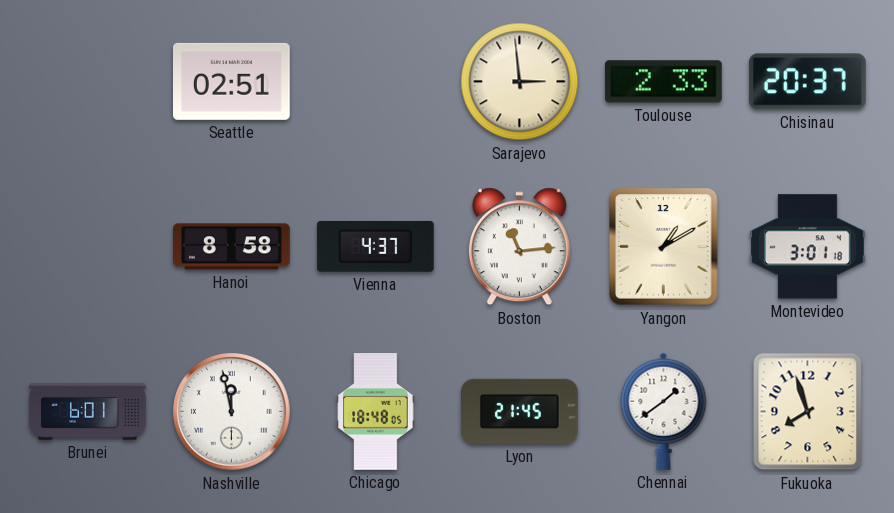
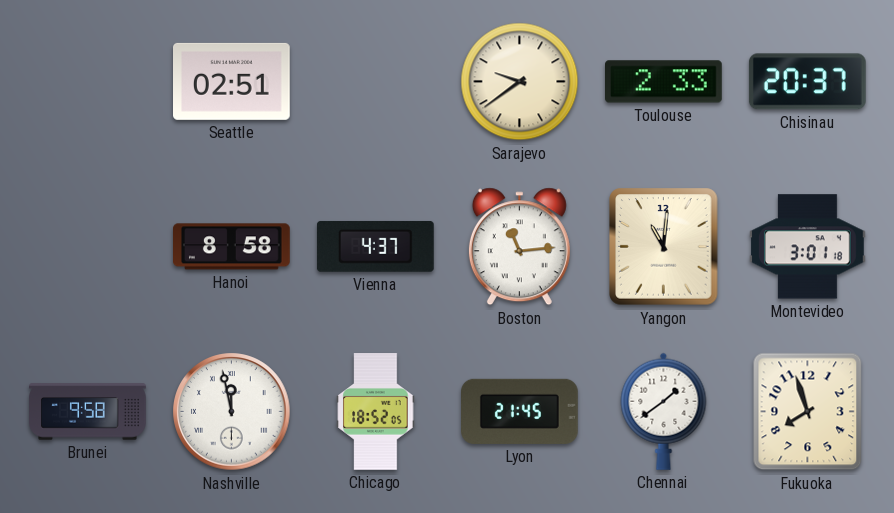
Sarajevo: 2:59 -> 9:39 (520, 82)
Yangon: 1:10 -> 11:01 (664, 247)
Brunei: 6:01 -> 9:58 (88, 412)
Chicago: 18:48 -> 18:52 (376, 412)
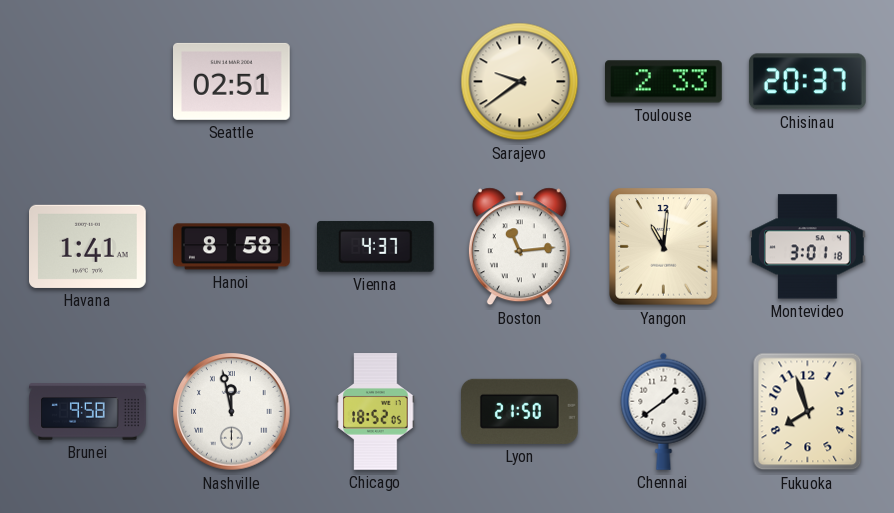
Havana: none -> 1:41 (88, 246)
Lyon: 21:45 -> 21:50 (520, 411)
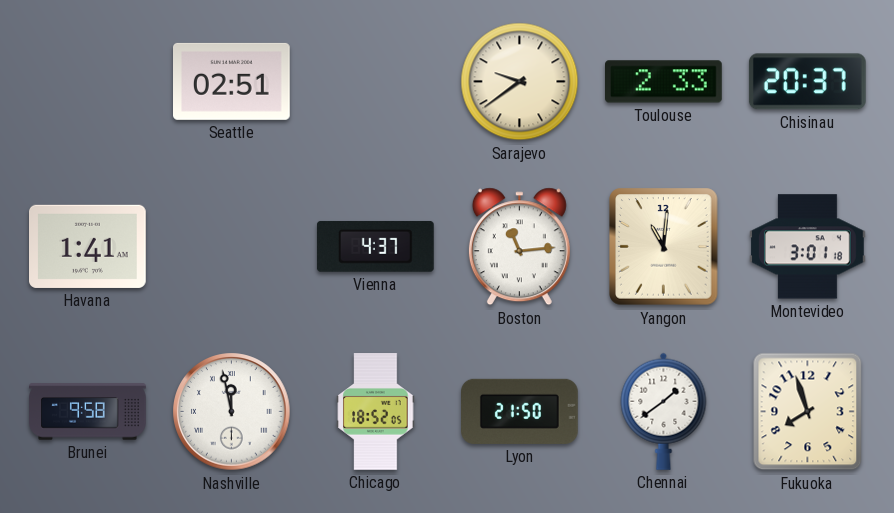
Hanoi: 8:58 -> none (232, 247)
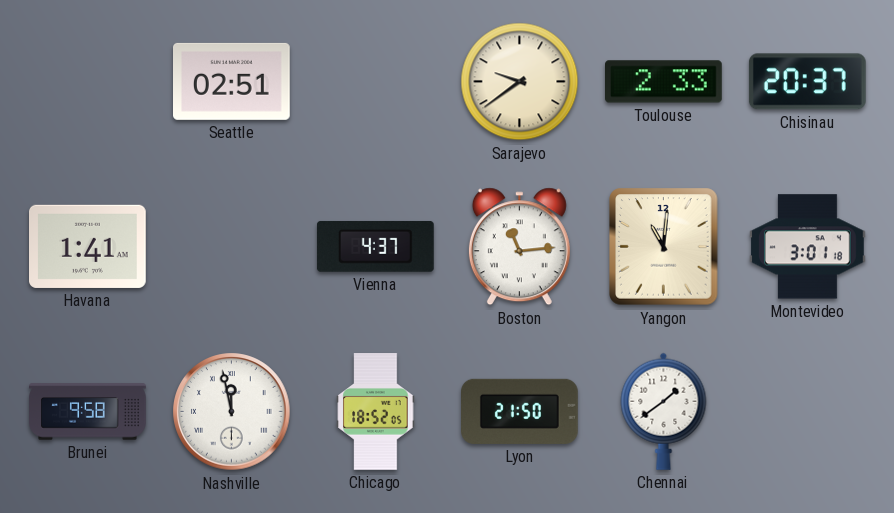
Fukuoka: 7:57 -> none (808, 412)
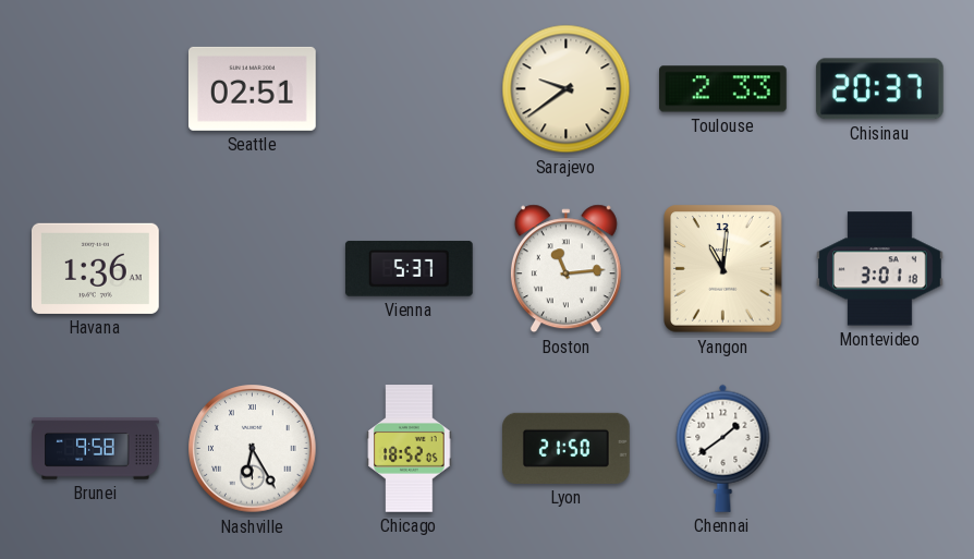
Havana: 1:41 -> 1:36 (96, 268)
Vienna: 4:37 -> 5:37 (409, 268)
Nashville: 11:58 -> 6:25 (253, 449)
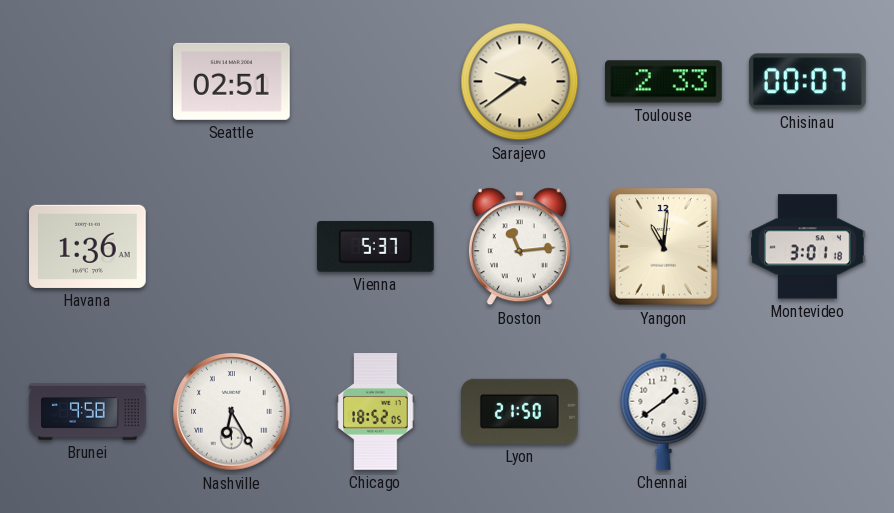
Chisinau: 20:37 -> 00:07 (807, 82)
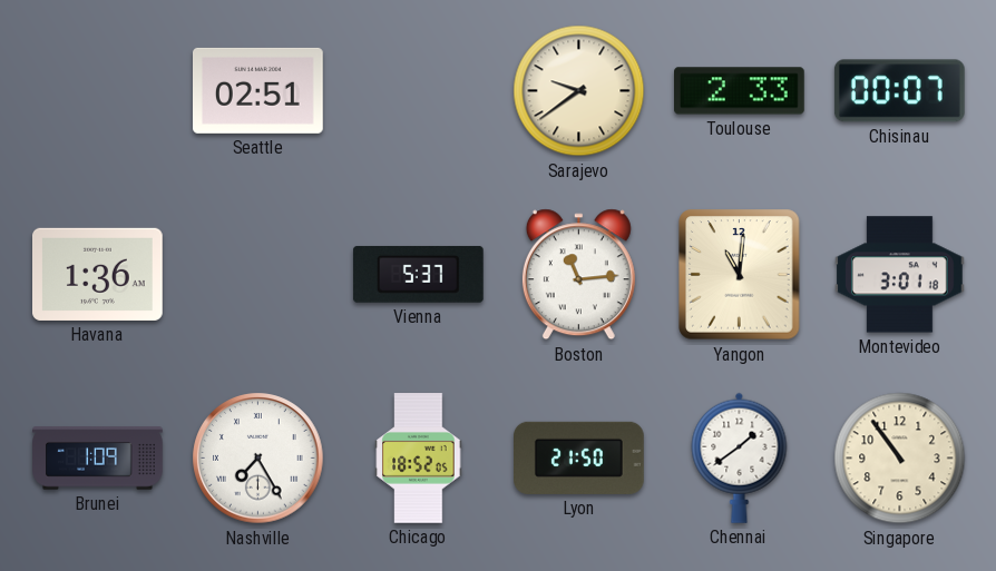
Brunei: 9:58 -> 1:09 (98, 459)
Nashville: 6:25 -> 7:25 (258, 459)
Singapore: none -> 10:54 (900, 459)
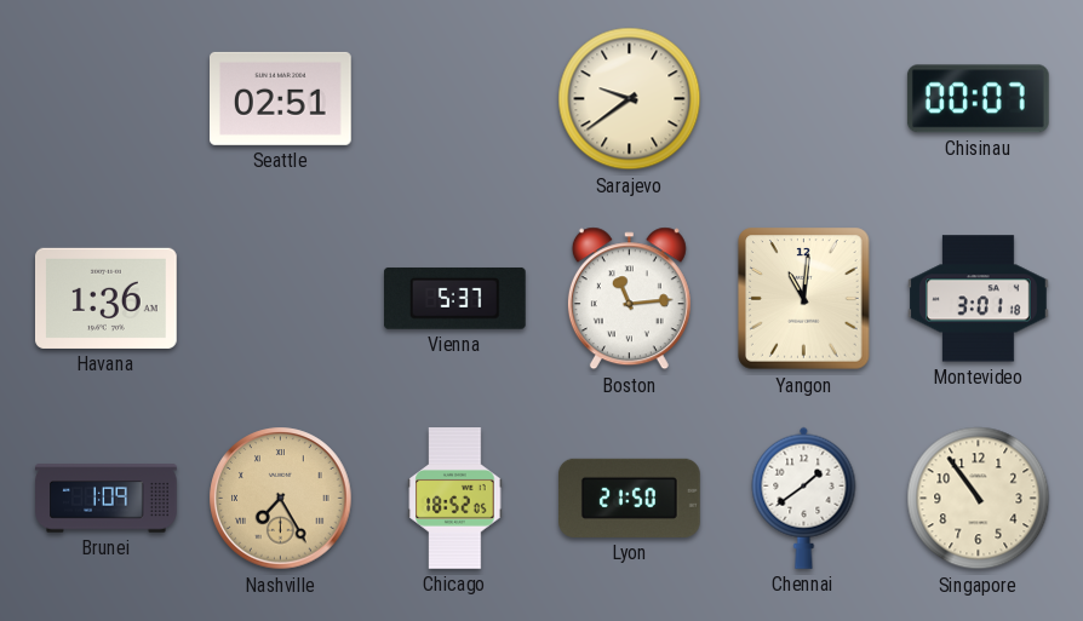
Toulouse: 2:33 -> none (740, 91)
Nashville dial: white -> champagne (281, 499)
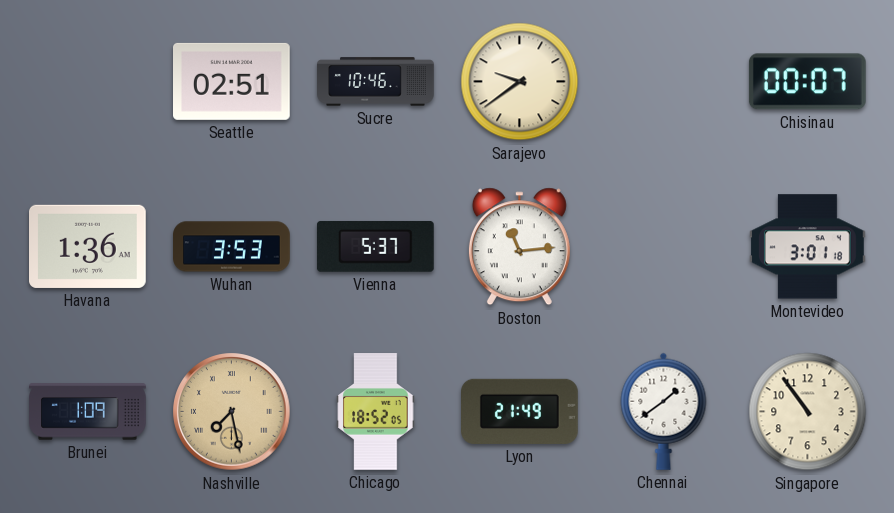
Sucre: none -> 10:46 (376, 82)
Wuhan: none -> 3:53 (232, 247)
Yangon: 11:01 -> none (804, 299)
Nashville: 7:25 -> 7:28 (232, 412)
Lyon: 21:50 -> 21:49 (520, 411)
